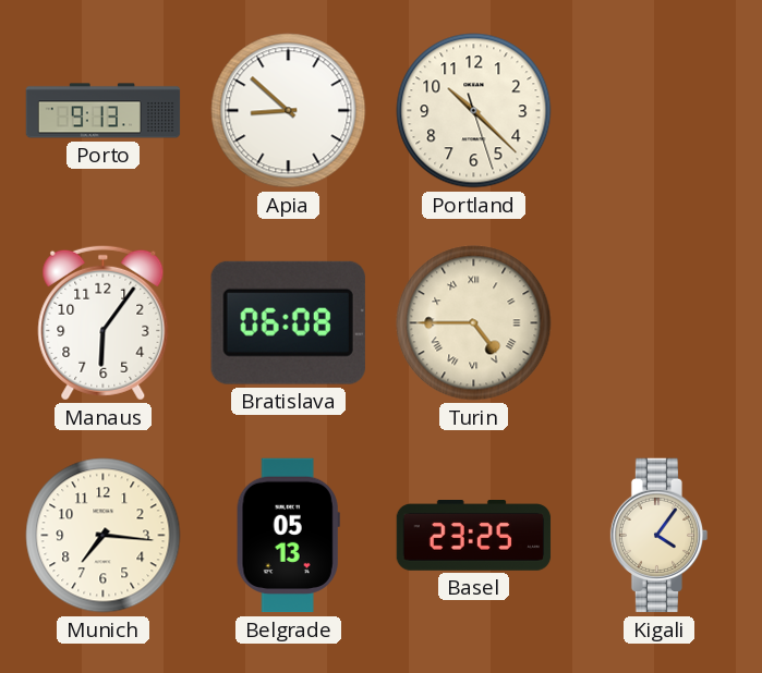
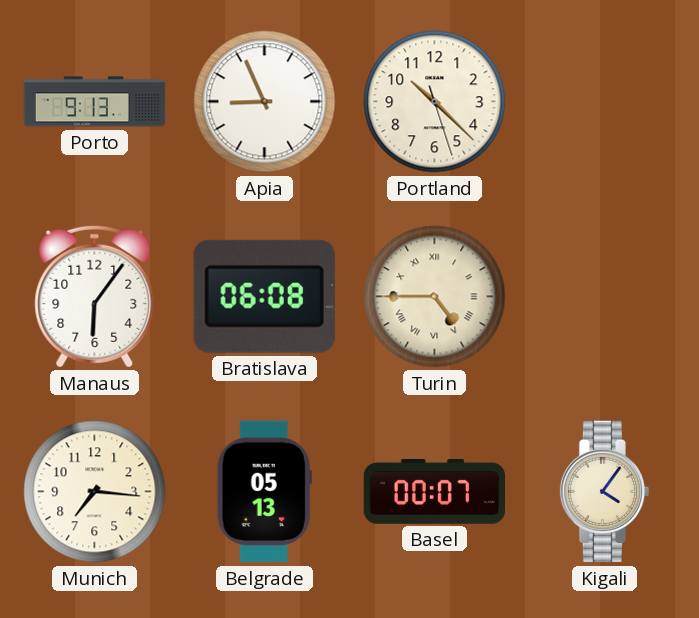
Apia: 8:52 -> 8:56 (265, 102)
Basel: 23:25 -> 00:07 (435, 492)
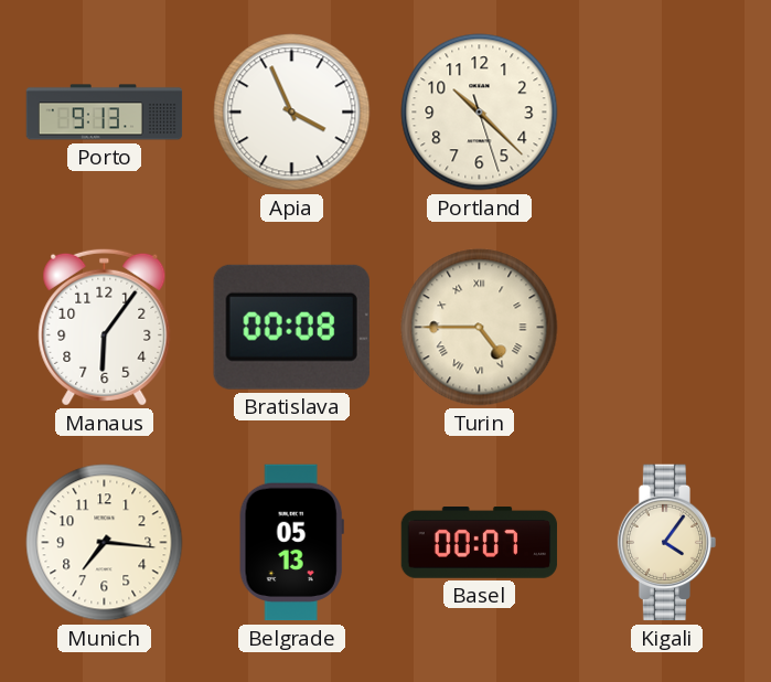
Apia: 8:56 -> 3:56 (292, 113)
Bratislava: 06:08 -> 00:08 (291, 327)
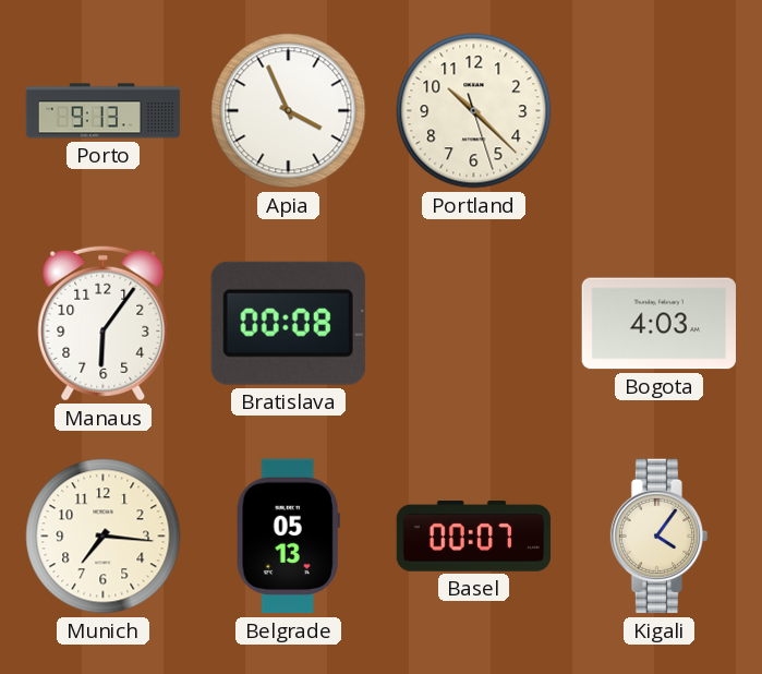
Turin: 4:45 -> none (480, 328)
Bogota: none -> 4:03 (658, 324)
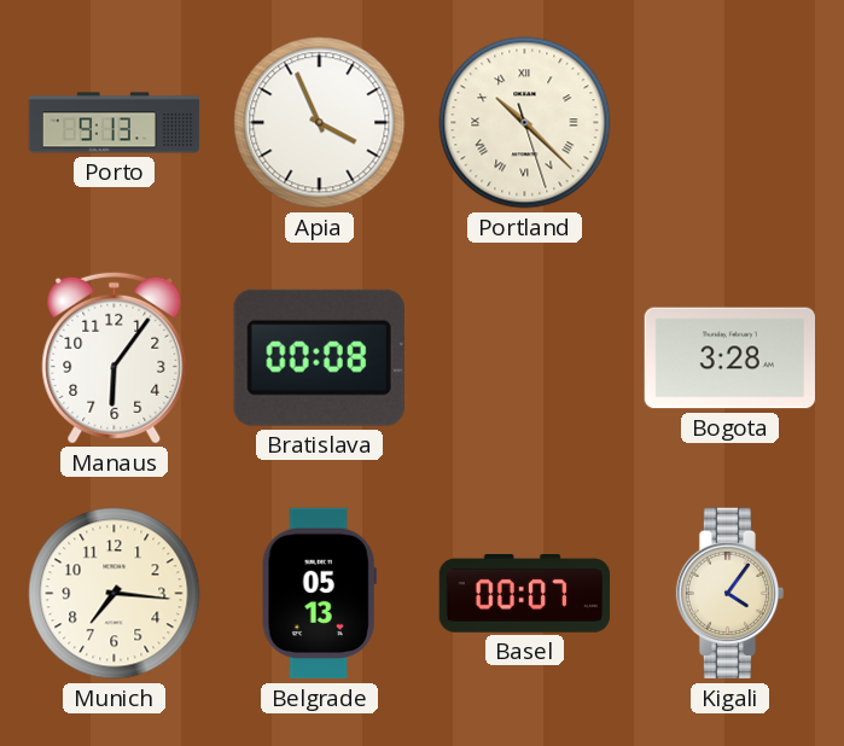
Portland numerals: Arabic -> Roman (525, 123)
Bogota: 4:03 -> 3:28 (729, 359)
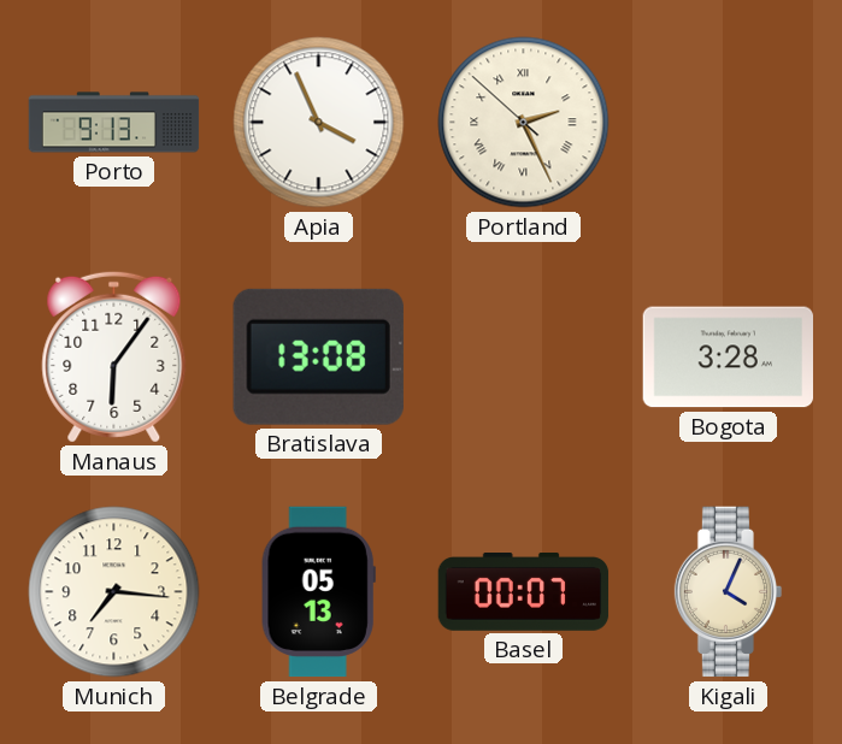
Portland: 10:22 -> 2:25 (524, 123)
Bratislava: 00:08 -> 13:08 (318, 356)
Kigali: 4:06 -> 4:04 (729, 592)
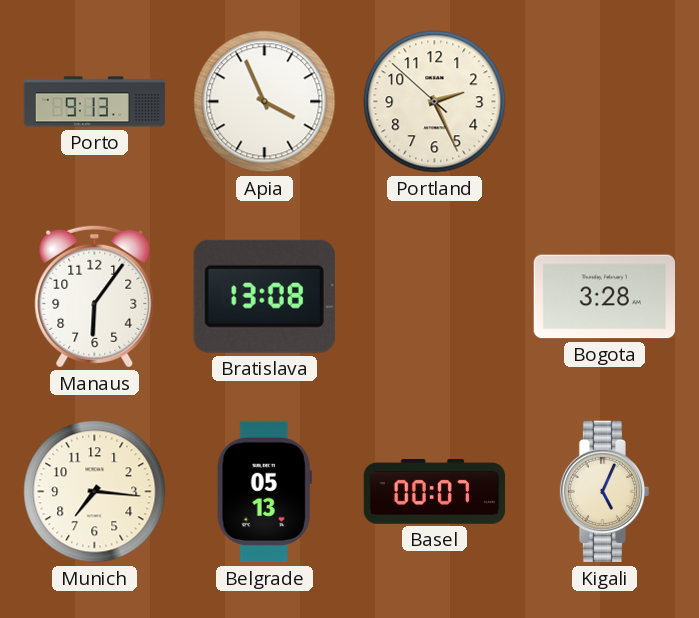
Portland numerals: Roman -> Arabic (435, 102)
Kigali: 4:04 -> 5:04 (605, 492)
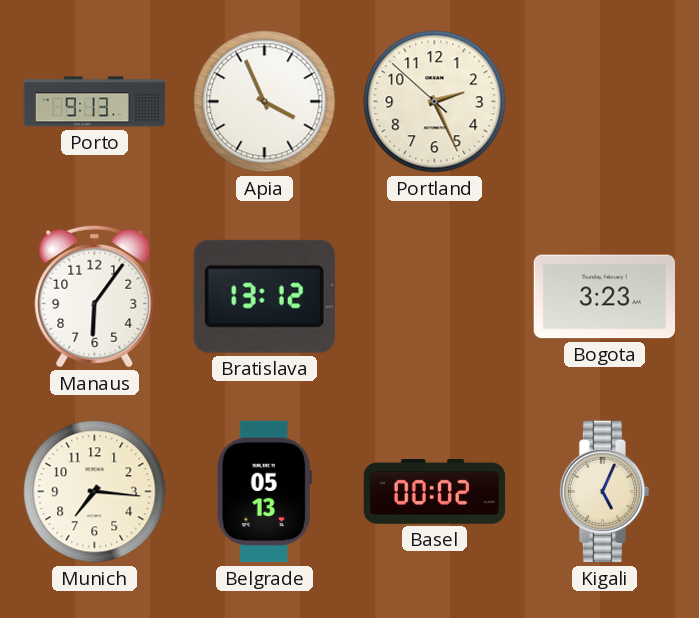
Bratislava: 13:08 -> 13:12 (264, 296)
Bogota: 3:28 -> 3:23 (604, 297)
Basel: 00:07 -> 00:02 (435, 492)
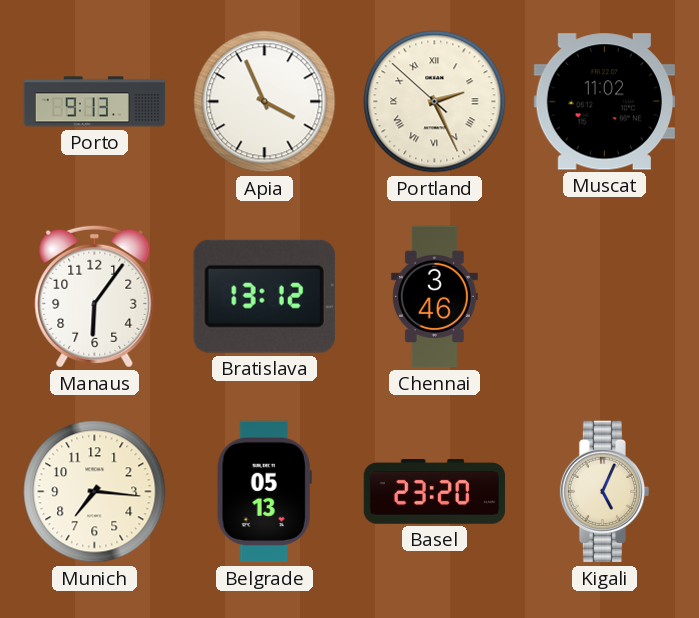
Portland numerals: Arabic -> Roman (435, 102)
Muscat: none -> 11:02 (604, 102)
Chennai: none -> 3:46 (434, 297)
Bogota: 3:23 -> none (604, 297)
Basel: 00:02 -> 23:20 (435, 492)
